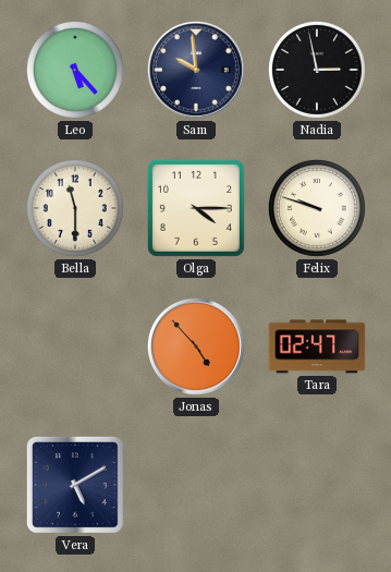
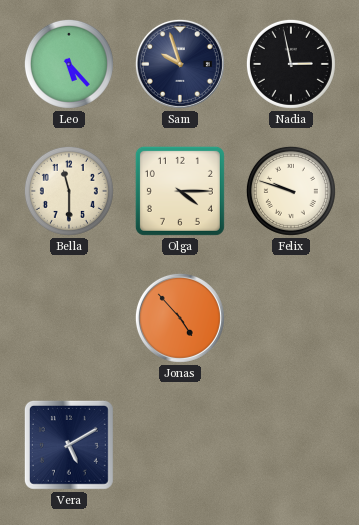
Sam: 9:59 -> 9:57 (180, 64)
Tara: 02:47 -> none (317, 346)
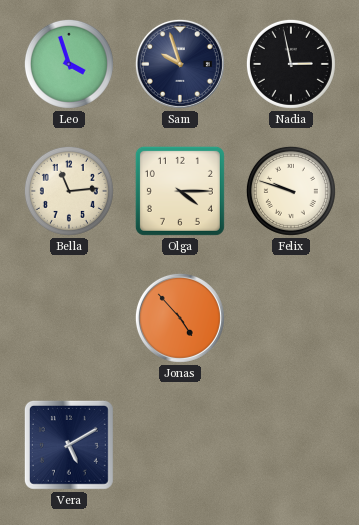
Leo: 5:23 -> 3:57 (69, 64)
Bella: 11:30 -> 11:14 (69, 191)
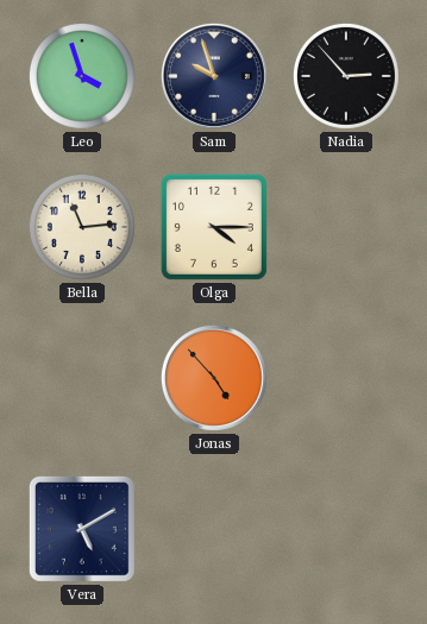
Nadia: 2:58 -> 2:53 (346, 76)
Felix: 9:48 -> none (291, 191)
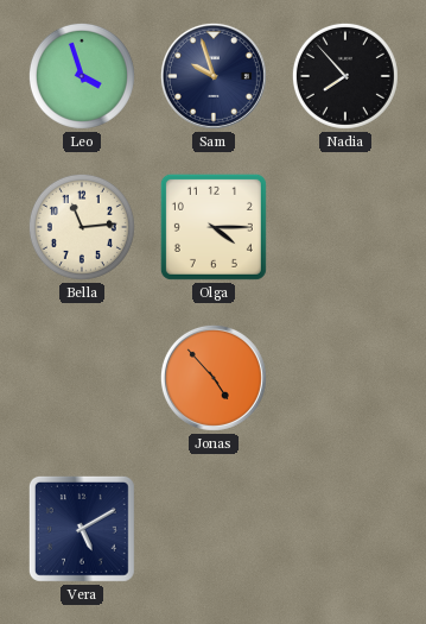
Nadia: 2:53 -> 7:53 (345, 76)
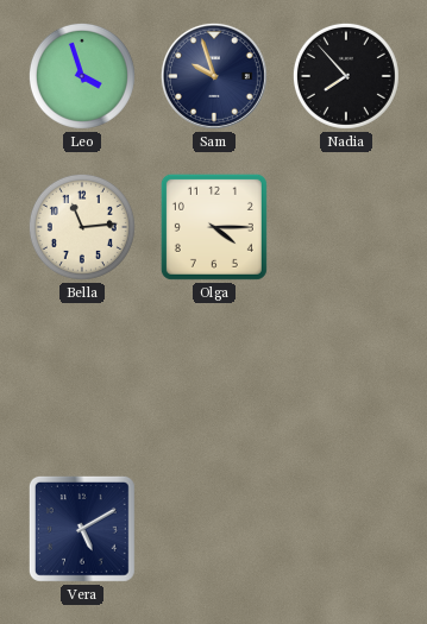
Jonas: 4:53 -> none (214, 378)
